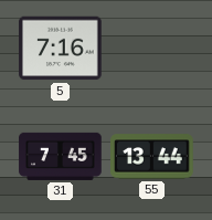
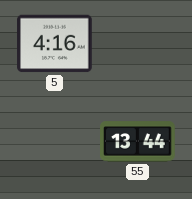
5: 7:16 -> 4:16 (55, 44)
31: 7:45 -> none (61, 156)
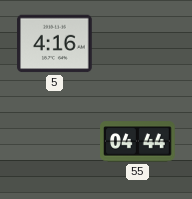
55: 13:44 -> 04:44 (138, 142)
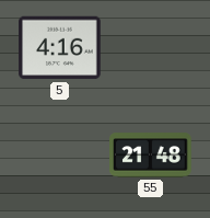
55: 04:44 -> 21:48 (151, 156)
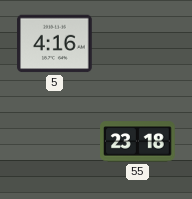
55: 21:48 -> 23:18 (138, 142)
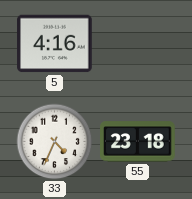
33: none -> 4:34 (55, 142)
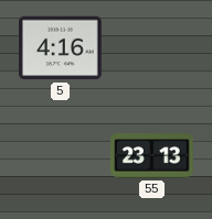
33: 4:34 -> none (55, 142)
55: 23:18 -> 23:13 (152, 156)
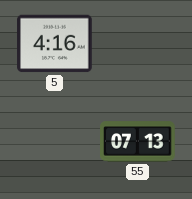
55: 23:13 -> 07:13 (138, 142)
